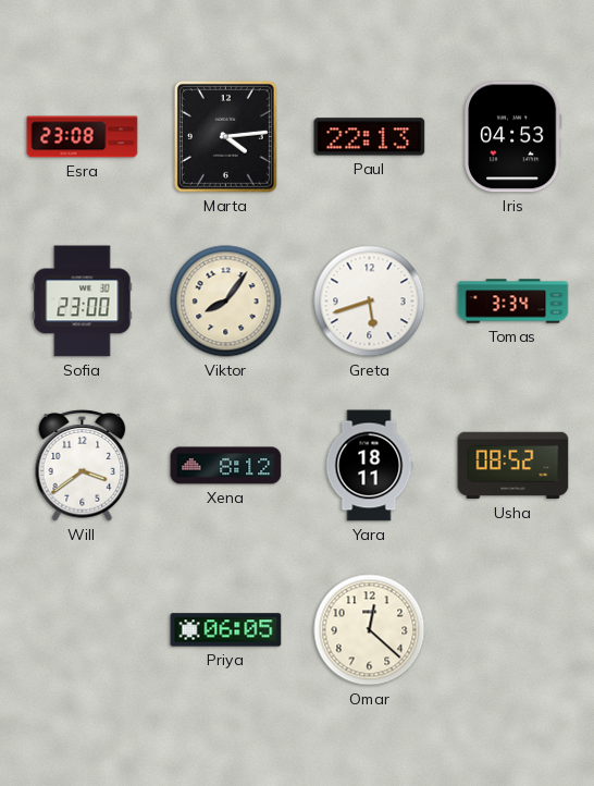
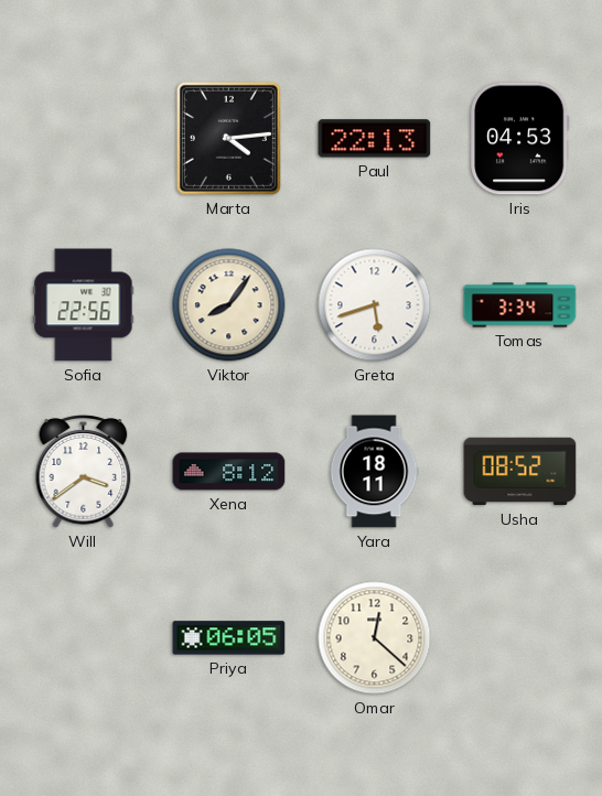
Esra: 23:08 -> none (83, 137)
Sofia: 23:00 -> 22:56 (84, 305)
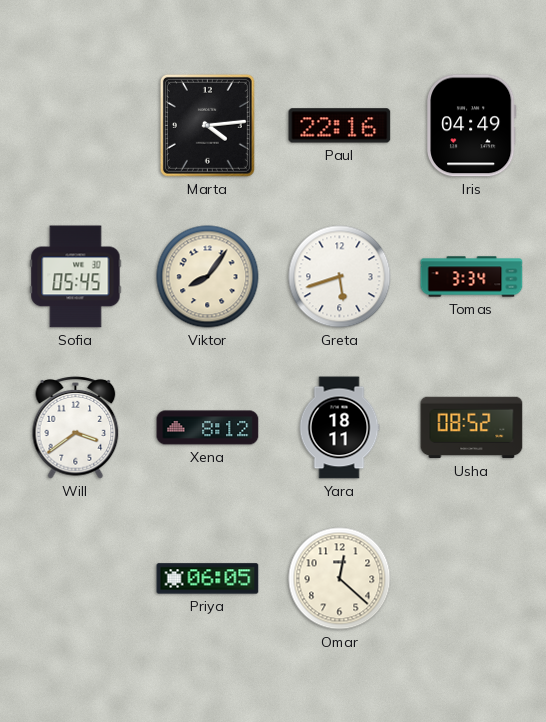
Paul: 22:13 -> 22:16 (340, 126)
Iris: 04:53 -> 04:49 (472, 126)
Sofia: 22:56 -> 05:45 (76, 277)
